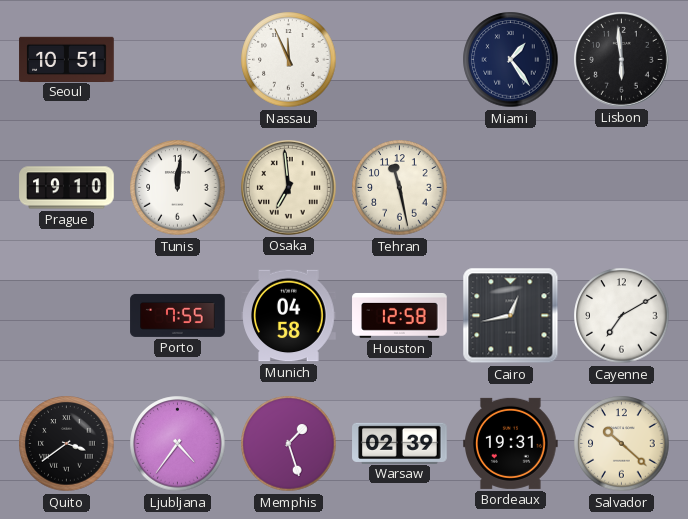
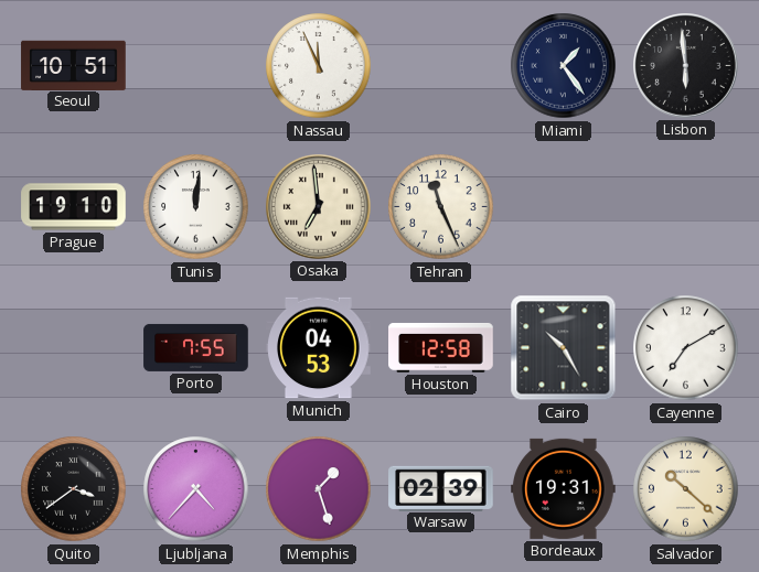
Tehran: 11:28 -> 11:26 (441, 207)
Munich: 04:58 -> 04:53 (319, 348)
Cairo: 12:43 -> 10:25 (564, 348)
Ljubljana: 4:36 -> 4:37 (196, 489)
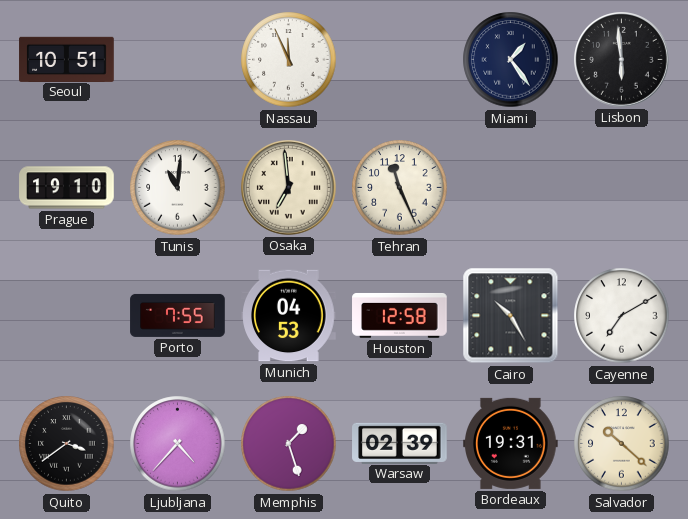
Tunis: 12:01 -> 11:01 (178, 188)
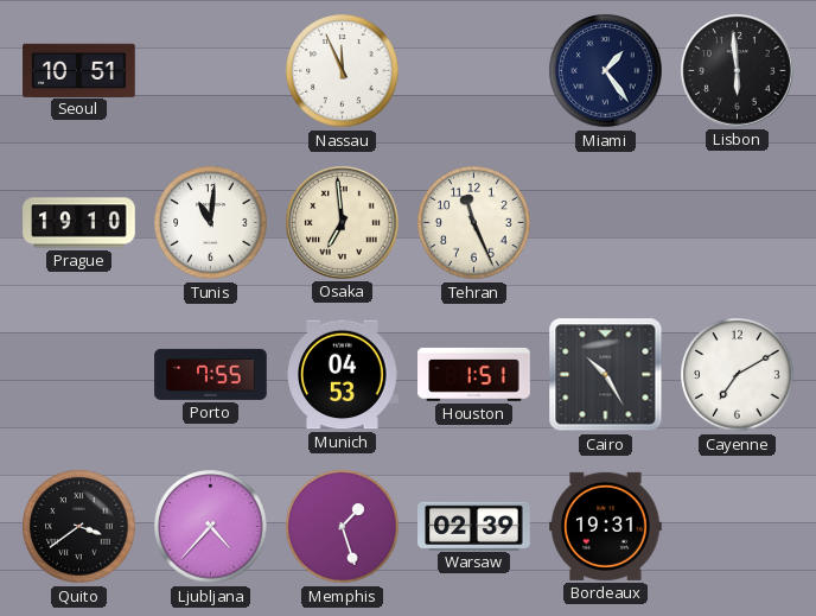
Houston: 12:58 -> 1:51 (474, 375)
Salvador: 10:22 -> none (622, 444)
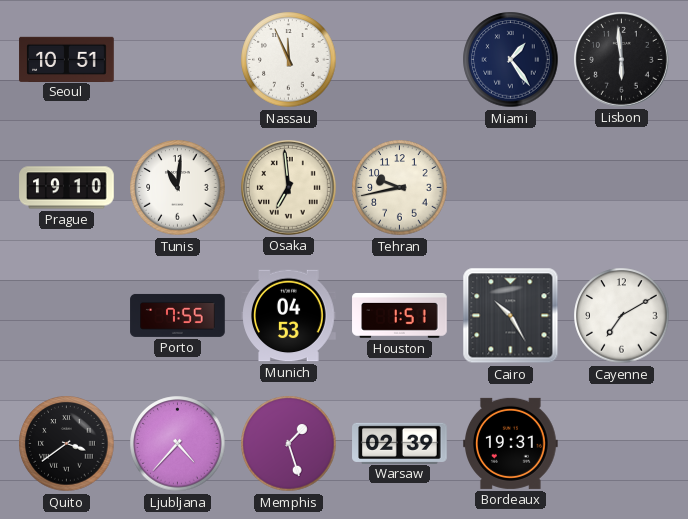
Tehran: 11:26 -> 9:43 (400, 188)
